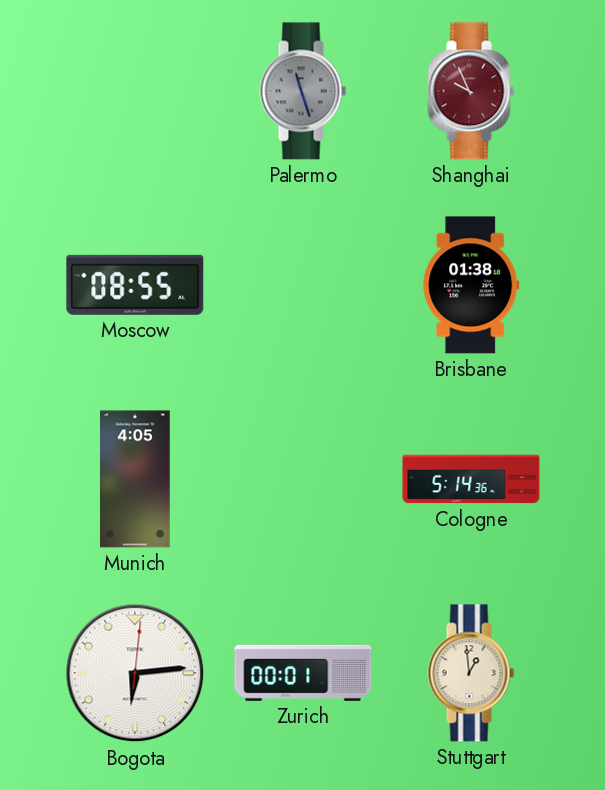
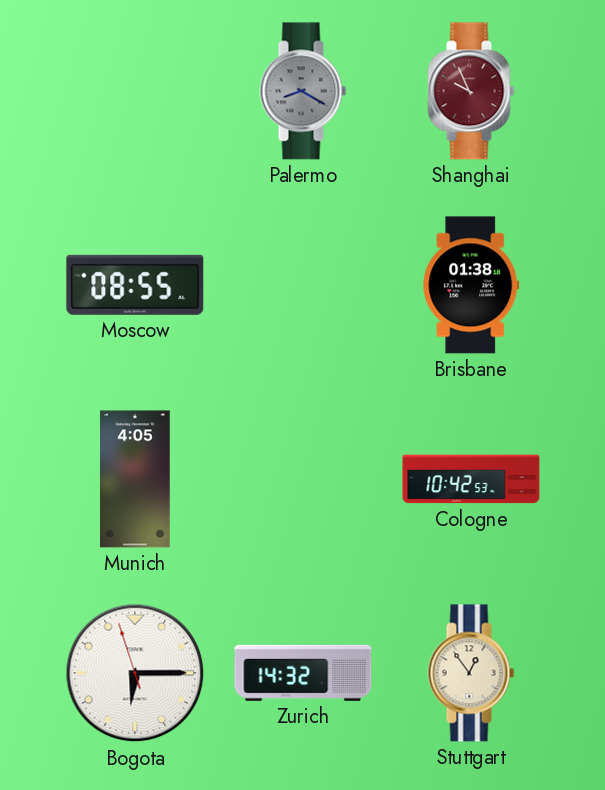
Palermo: 11:27 -> 8:20 (303, 91)
Cologne: 5:14 -> 10:42 (471, 479)
Bogota: 6:14:01 -> 6:14:57 (135, 673)
Zurich: 00:01 -> 14:32 (303, 673)
Stuttgart: 12:59 -> 12:54 (471, 673)
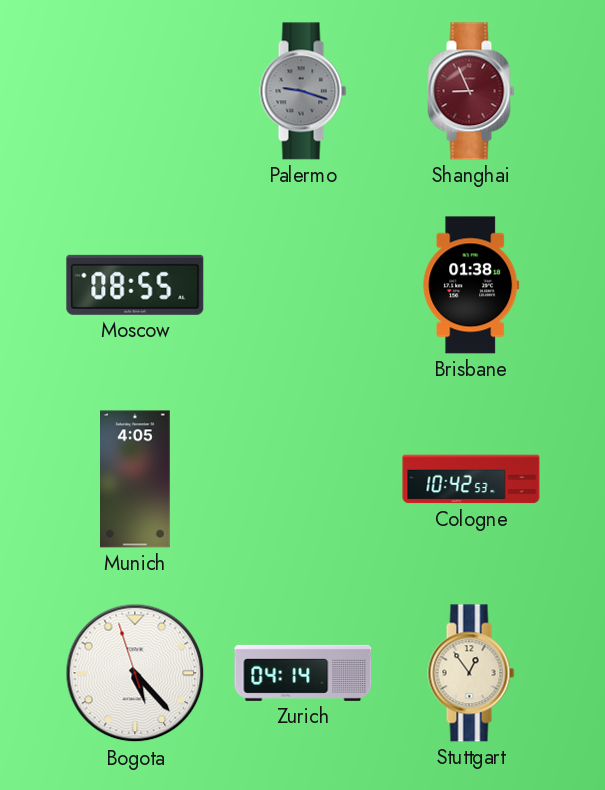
Palermo: 8:20 -> 9:18 (303, 91)
Shanghai: 9:56 -> 8:56 (471, 91)
Bogota: 6:14 -> 5:22 (135, 673)
Zurich: 14:32 -> 04:14 (303, 673)
